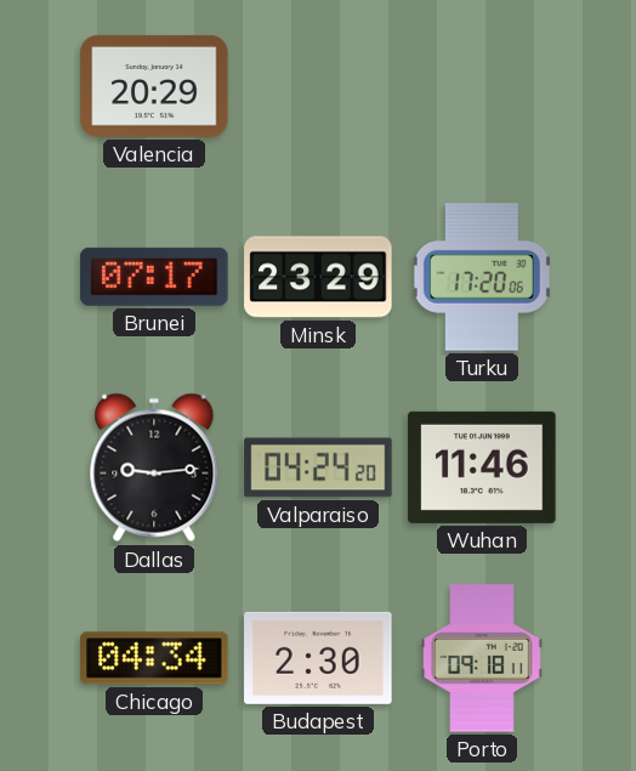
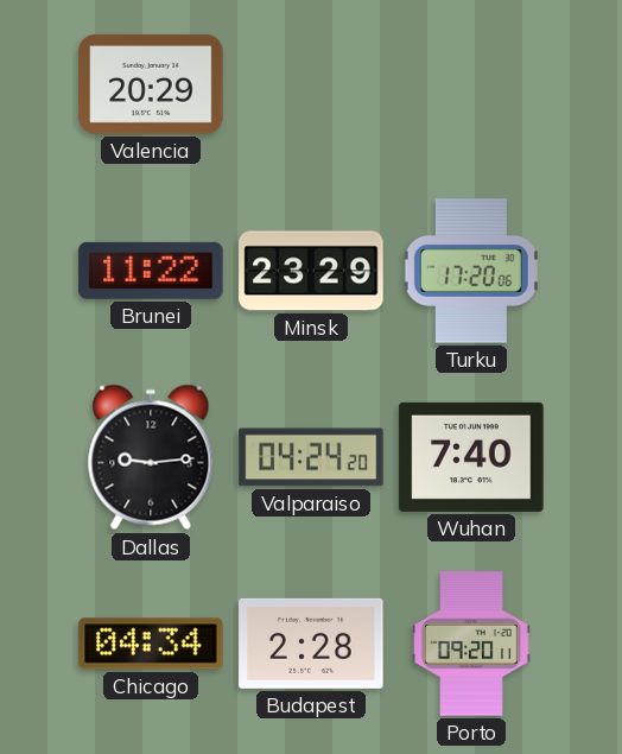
Brunei: 07:17 -> 11:22 (151, 271)
Wuhan: 11:46 -> 7:40 (471, 457)
Budapest: 2:30 -> 2:28 (311, 644)
Porto: 09:18 -> 09:20 (471, 644)
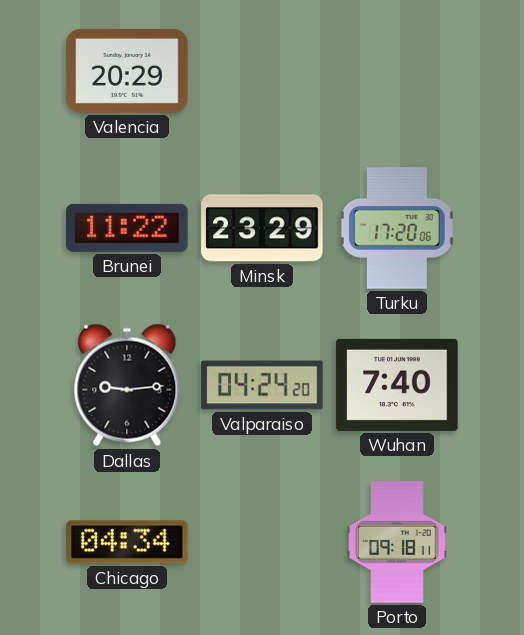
Budapest: 2:28 -> none (311, 644)
Porto: 09:20 -> 09:18 (397, 542)
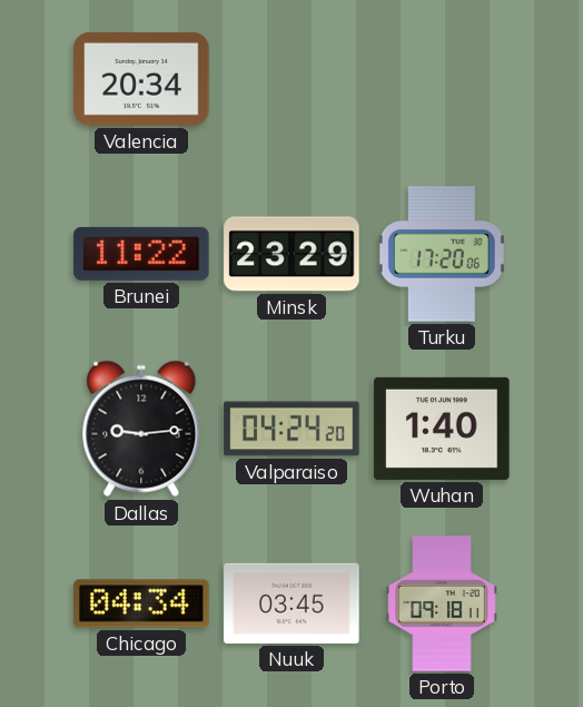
Valencia: 20:29 -> 20:34 (141, 79)
Wuhan: 7:40 -> 1:40 (442, 429)
Nuuk: none -> 03:45 (291, 603)
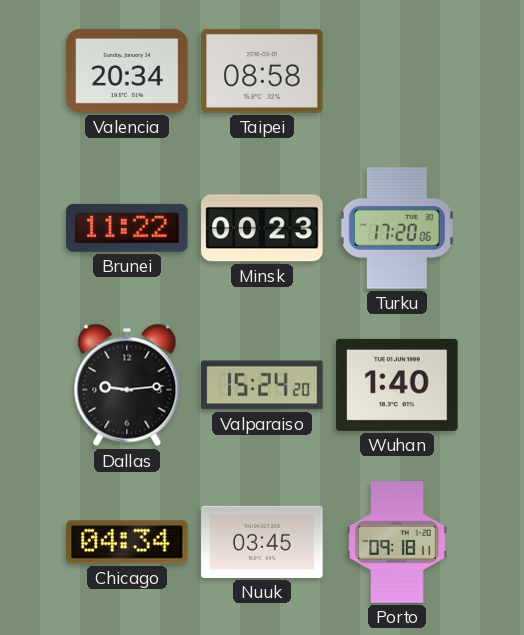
Taipei: none -> 08:58 (262, 71)
Minsk: 23:29 -> 00:23 (262, 228)
Valparaiso: 04:24 -> 15:24 (262, 385)
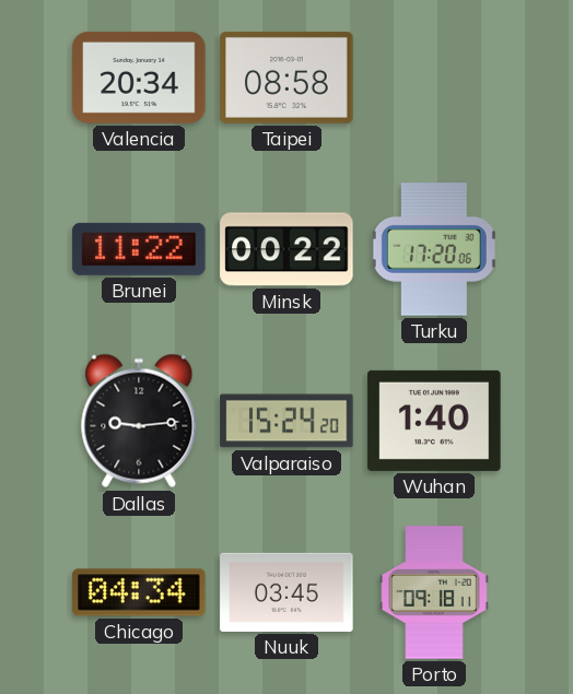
Minsk: 00:23 -> 00:22 (286, 249)
